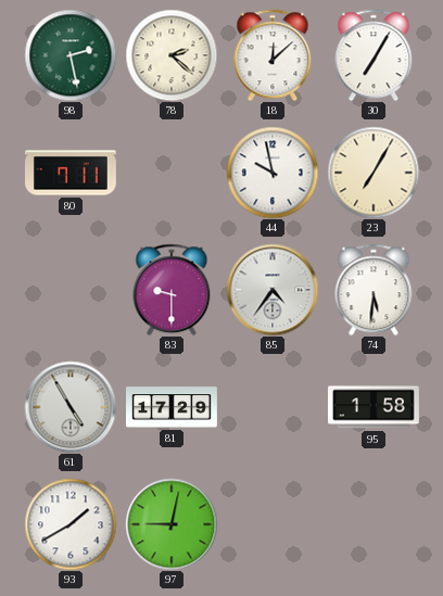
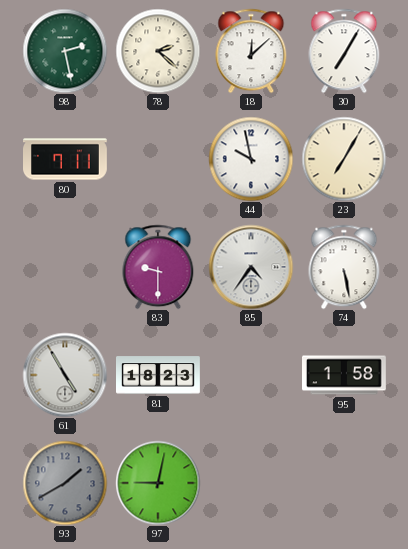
74: 5:31 -> 5:28 (344, 267)
81: 17:29 -> 18:23 (159, 375)
93 dial: white -> grey (65, 483)
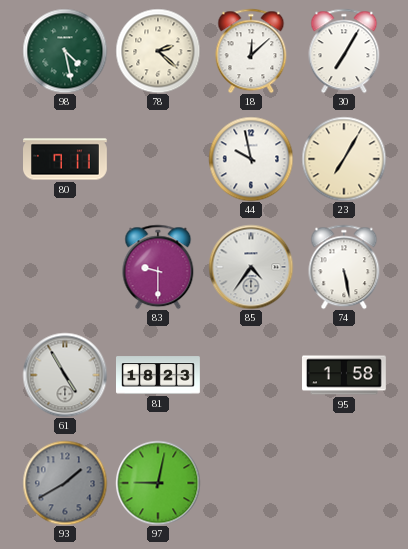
98: 2:28 -> 4:28 (65, 51)
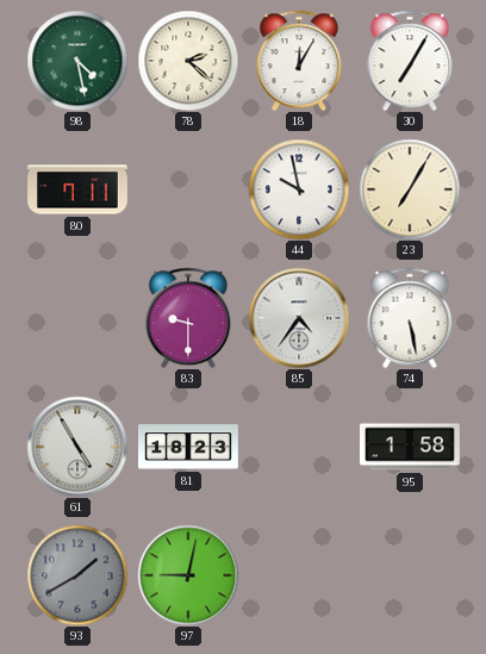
18: 12:08 -> 12:05 (299, 61)
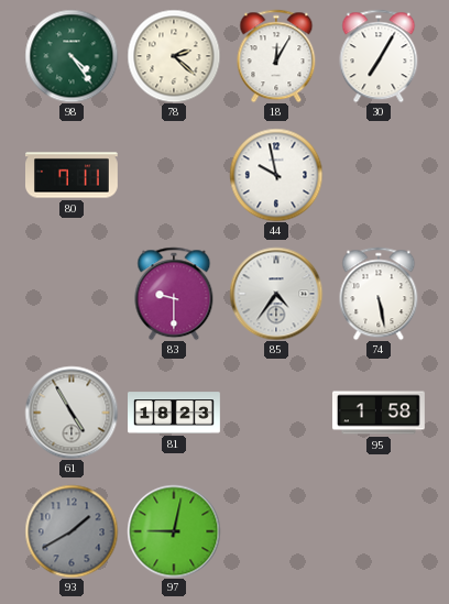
98: 4:28 -> 4:24 (72, 56)
23: 7:05 -> none (410, 189)
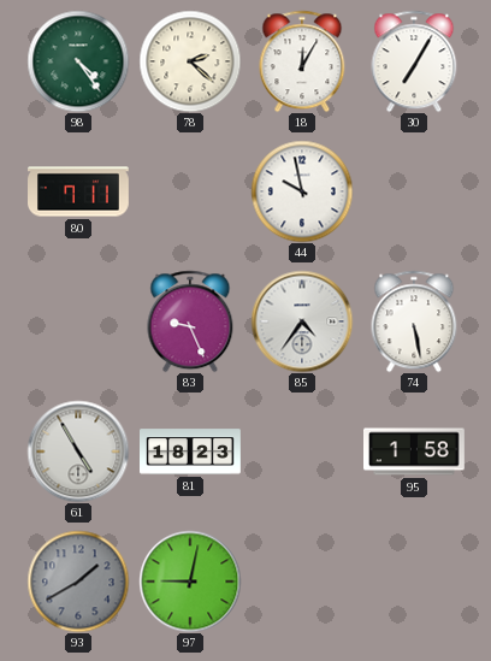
83: 9:30 -> 9:26 (190, 321)
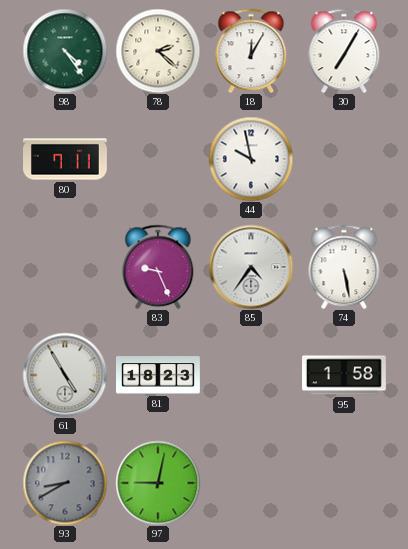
93: 1:40 -> 8:40 (65, 483)
